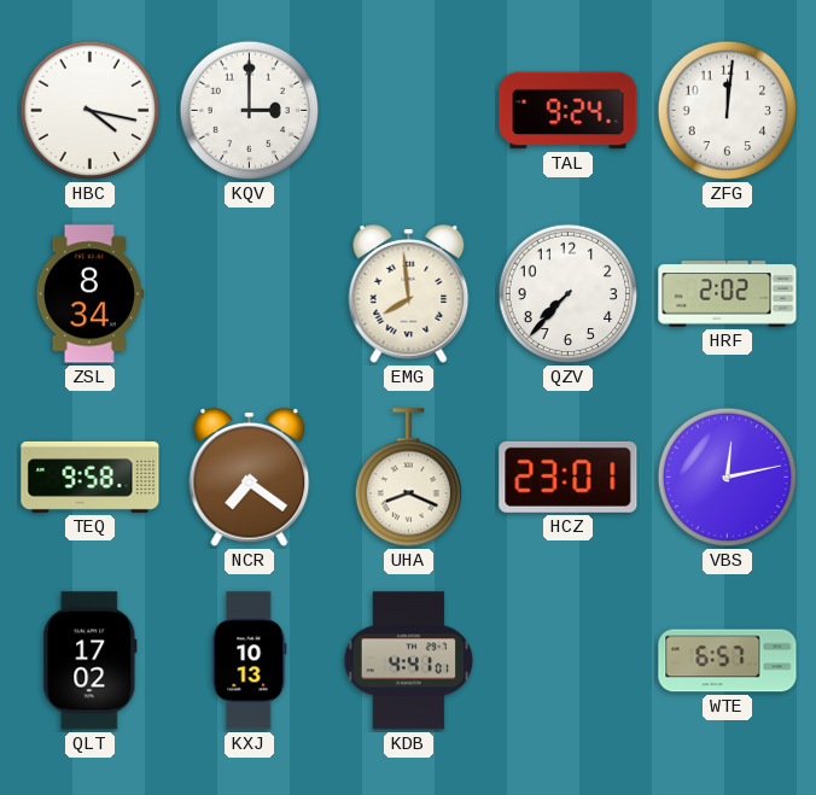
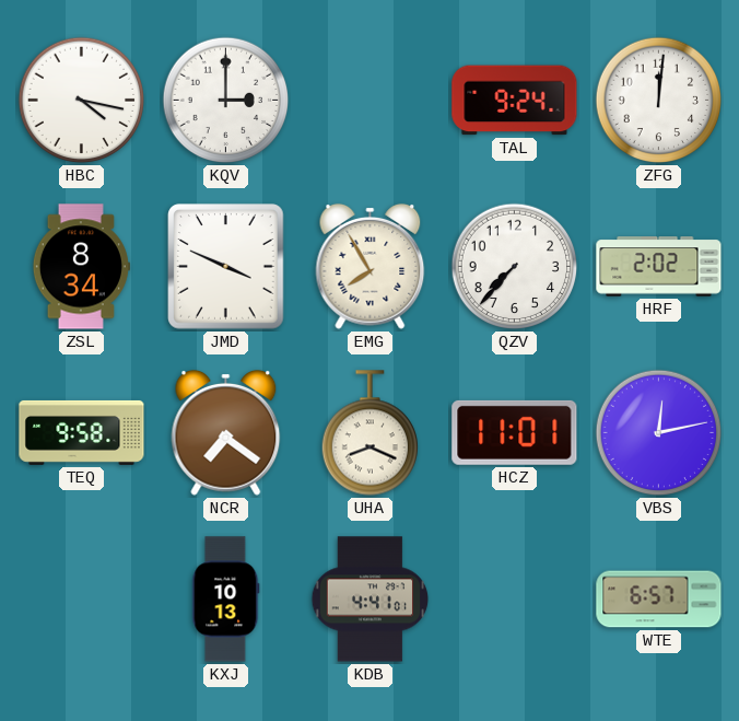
JMD: none -> 3:49 (226, 267)
EMG: 7:59 -> 7:55 (371, 267)
HCZ: 23:01 -> 11:01 (515, 432)
QLT: 17:02 -> none (91, 661)
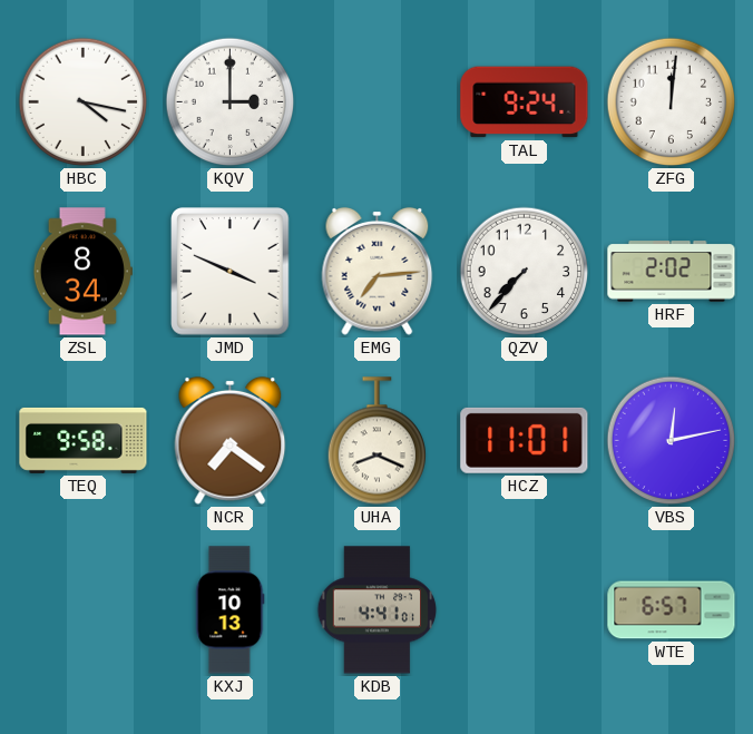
EMG: 7:55 -> 7:14 (378, 272)
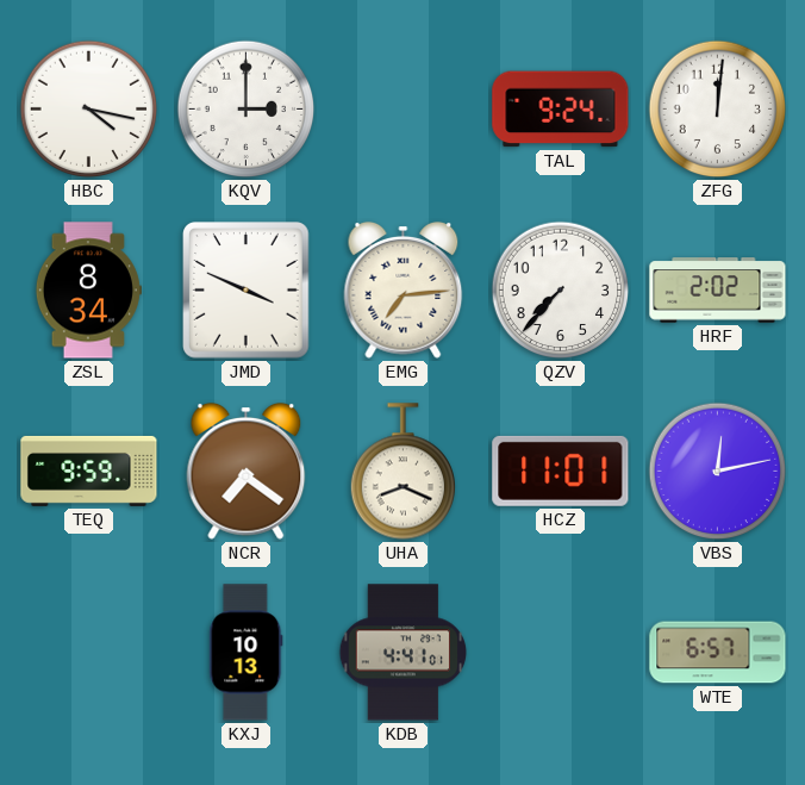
TEQ: 9:58 -> 9:59 (89, 471)
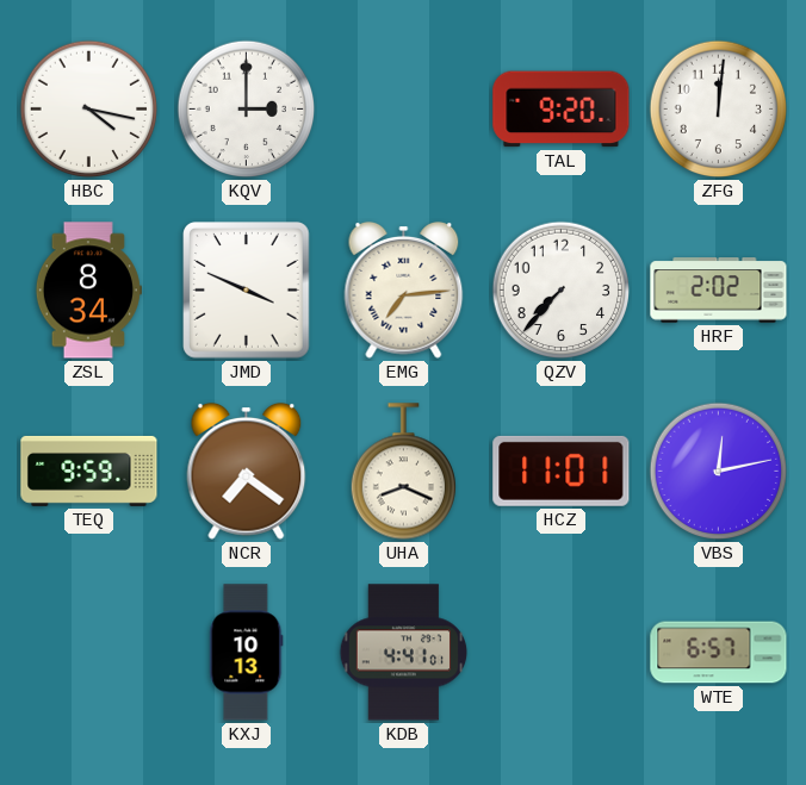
TAL: 9:24 -> 9:20 (562, 110)
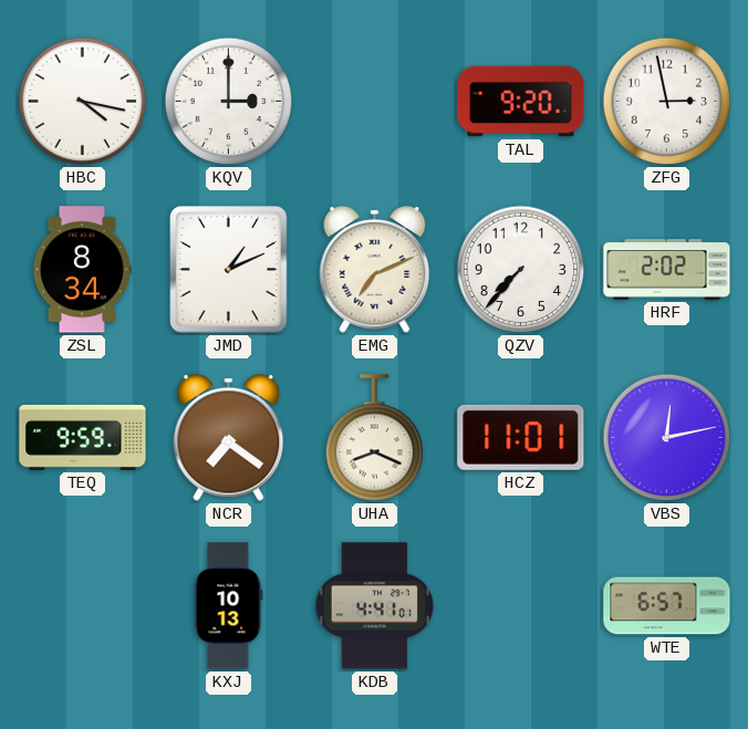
ZFG: 12:01 -> 2:58 (667, 102)
JMD: 3:49 -> 1:11 (229, 270)
EMG: 7:14 -> 7:11 (375, 270)
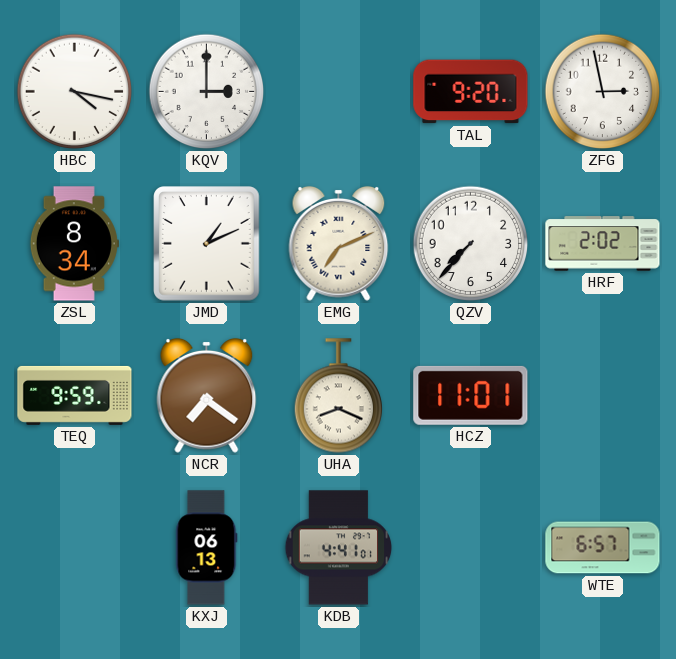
VBS: 12:13 -> none (667, 438)
KXJ: 10:13 -> 06:13 (207, 548)
